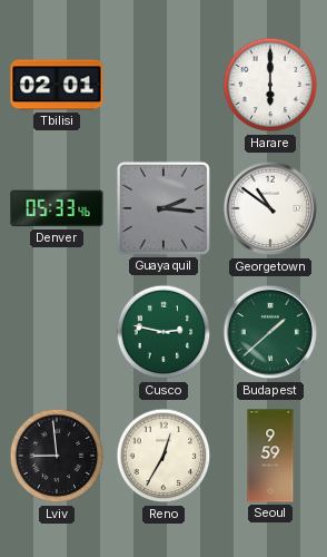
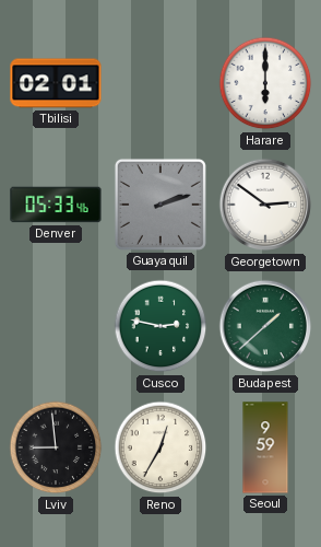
Guayaquil: 2:16 -> 2:12 (160, 205)
Georgetown: 10:51 -> 2:51 (265, 205)
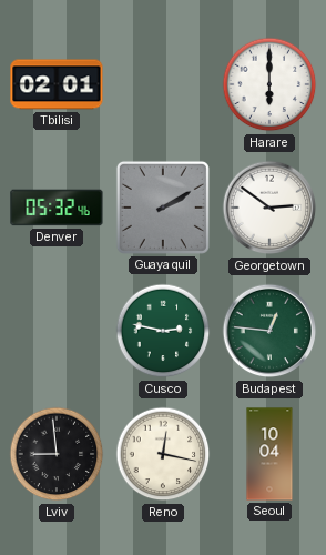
Denver: 05:33 -> 05:32 (57, 208)
Guayaquil: 2:12 -> 2:10 (163, 208)
Budapest: 1:38 -> 12:46 (269, 331)
Reno: 12:35 -> 12:17 (163, 454)
Seoul: 9:59 -> 10:04 (269, 454)
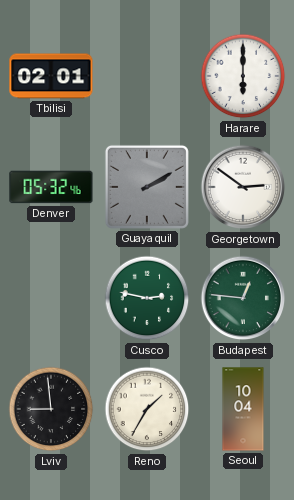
Reno: 12:17 -> 1:35 (147, 409)
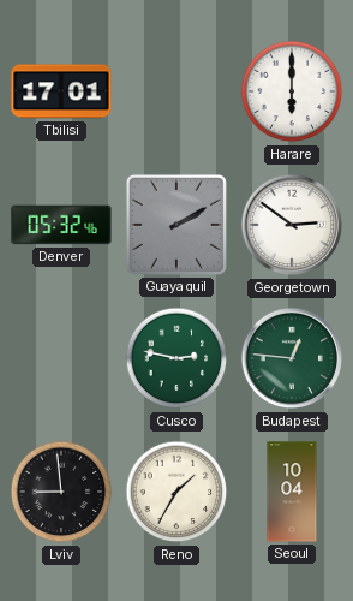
Tbilisi: 02:01 -> 17:01 (61, 91)
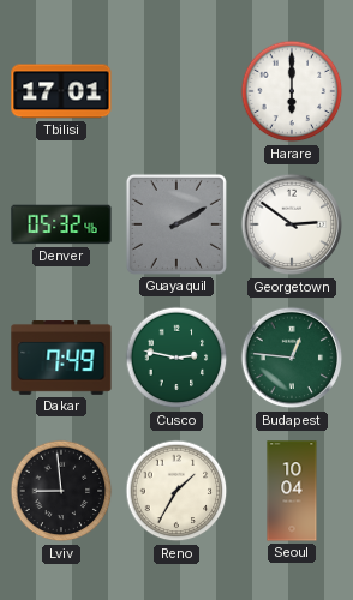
Dakar: none -> 7:49 (61, 359)
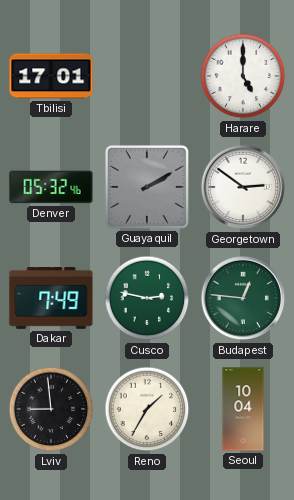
Harare: 6:00 -> 5:00 (243, 76)
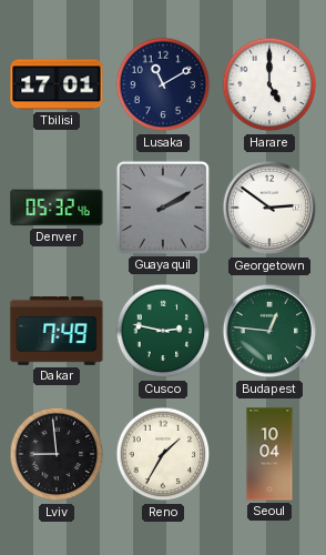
Lusaka: none -> 11:10 (163, 84)
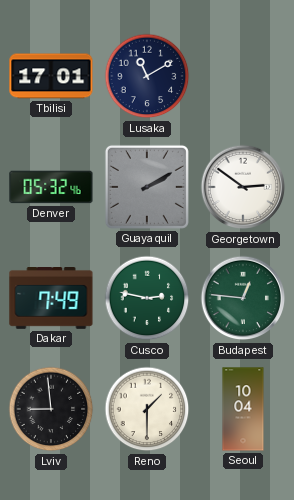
Harare: 5:00 -> none (269, 84)
Reno: 1:35 -> 1:30 (147, 409)
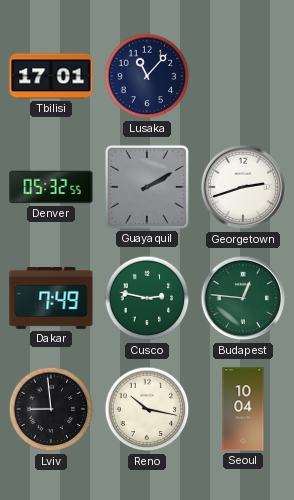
Lusaka: 11:10 -> 11:07 (147, 76)
Denver: 05:32:46 -> 05:32:55 (51, 187)
Georgetown: 2:51 -> 2:42 (243, 187)
Reno: 1:30 -> 10:17 (147, 409)
